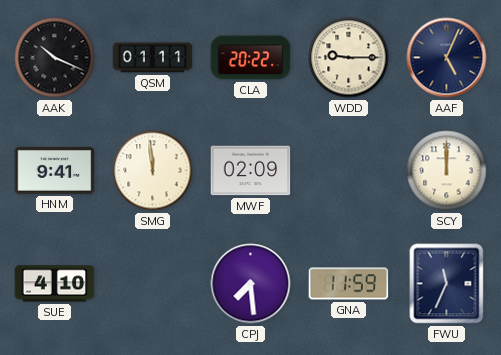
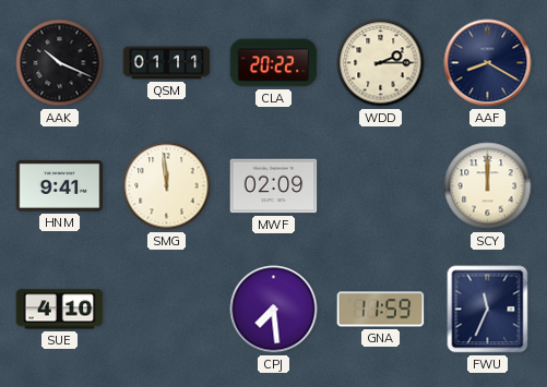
WDD: 9:15 -> 2:15 (381, 63)
AAF: 5:04 -> 8:20 (488, 63)
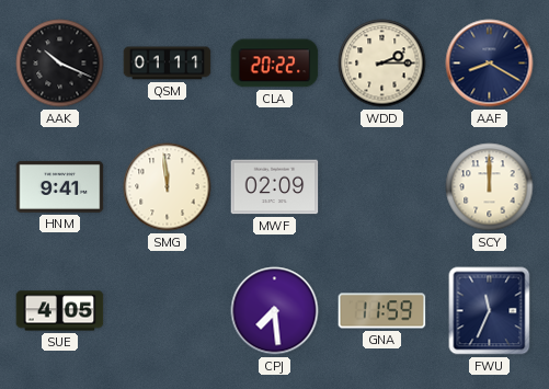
SUE: 4:10 -> 4:05 (60, 311)
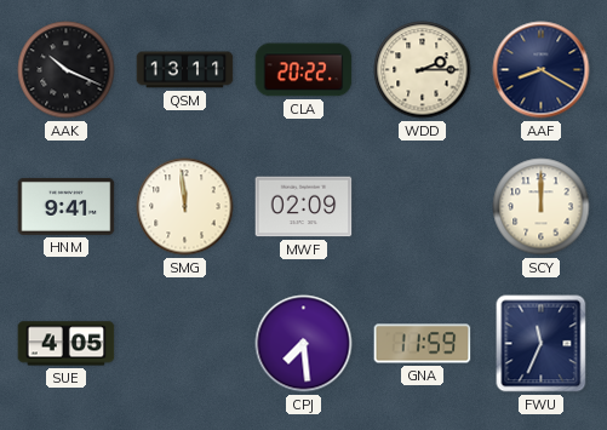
QSM: 01:11 -> 13:11 (185, 70)
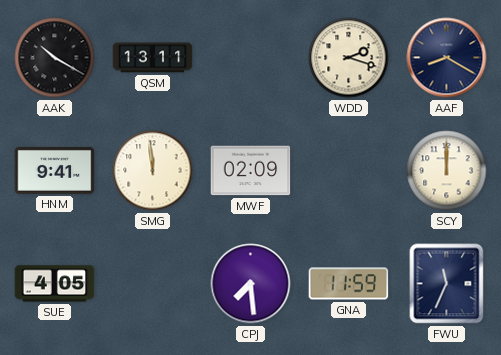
AAK: 10:19 -> 10:20 (55, 58)
CLA: 20:22 -> none (304, 70)
WDD: 2:15 -> 2:18 (349, 58)
